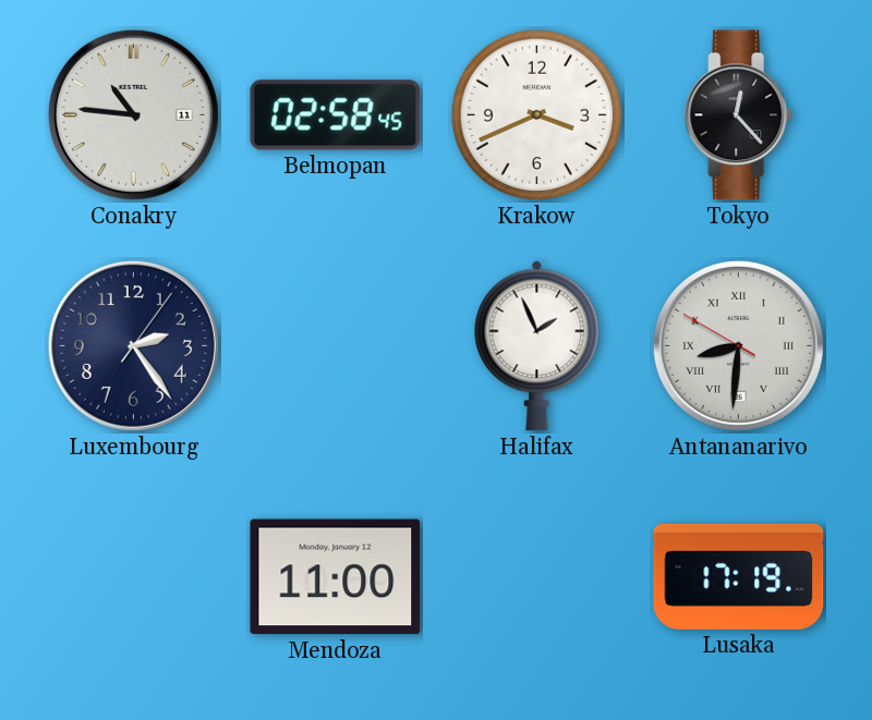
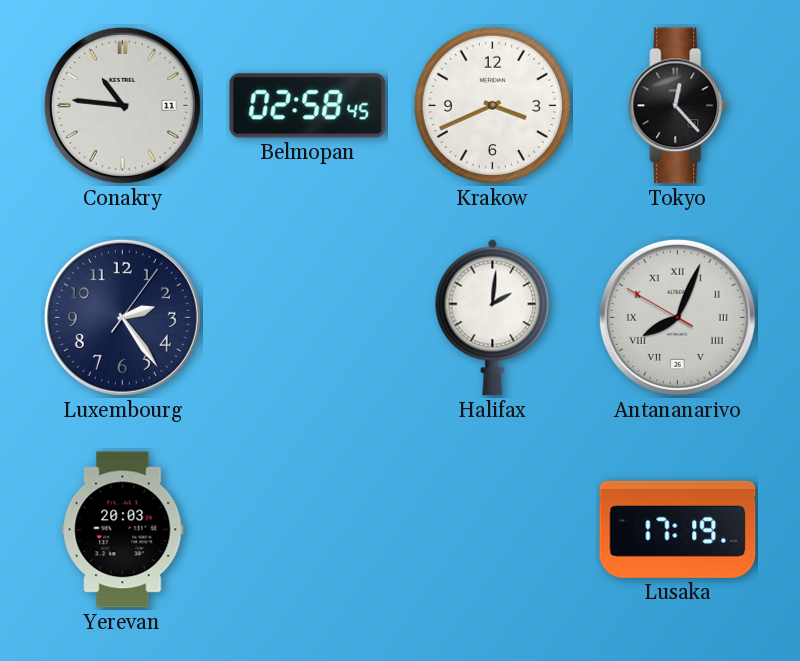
Halifax: 1:56 -> 2:01 (493, 317)
Antananarivo: 8:30 -> 8:03 (677, 317)
Yerevan: none -> 20:03 (123, 530)
Mendoza: 11:00 -> none (336, 577)
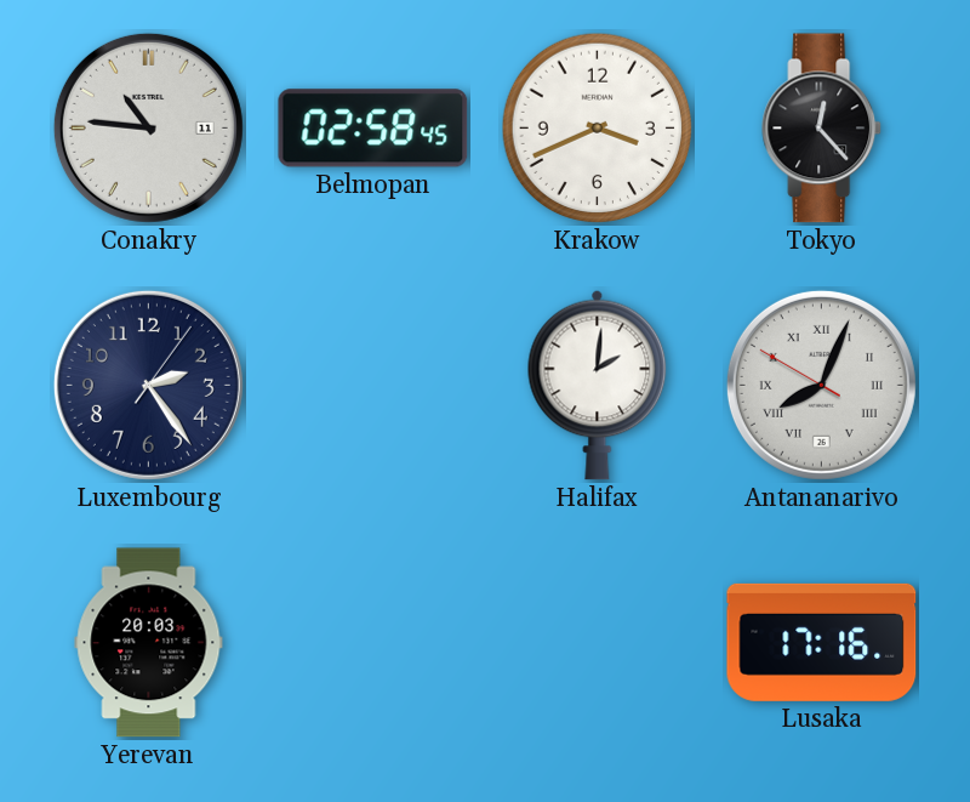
Lusaka: 17:19 -> 17:16 (822, 642)
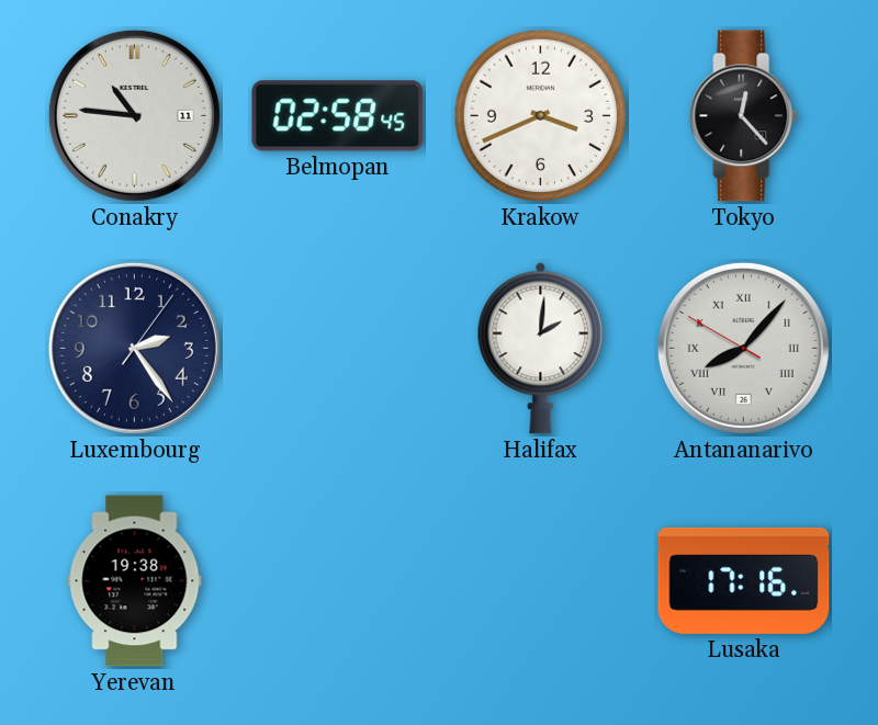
Antananarivo: 8:03 -> 8:06 (743, 348)
Yerevan: 20:03 -> 19:38 (135, 581)
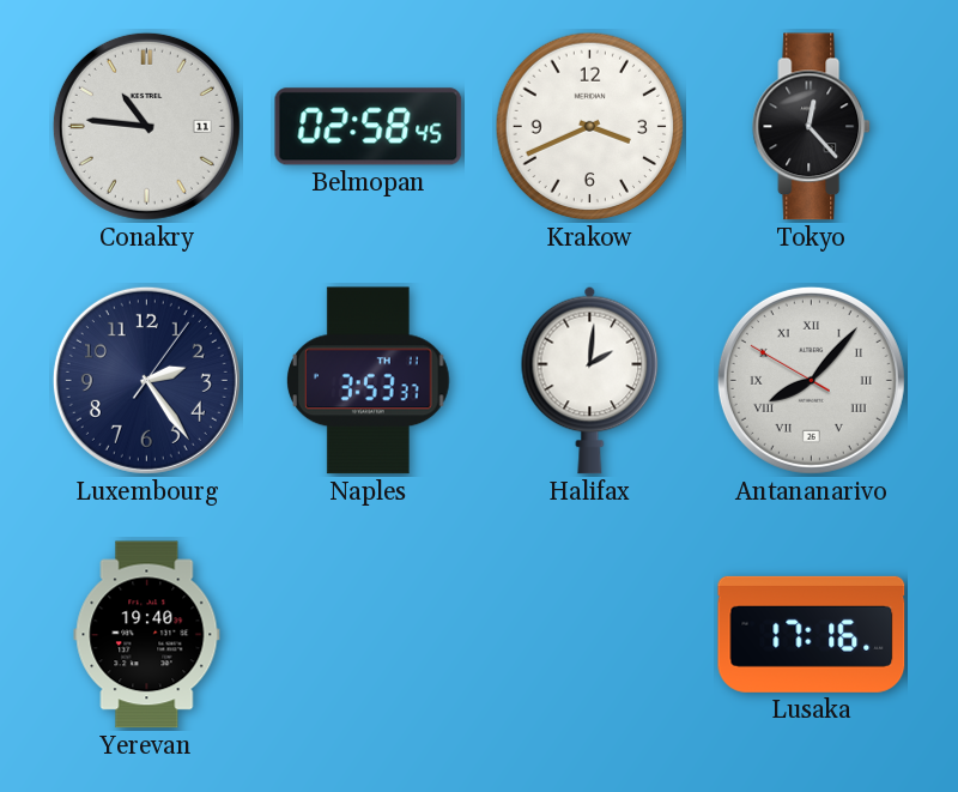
Naples: none -> 3:53 (369, 381)
Yerevan: 19:38 -> 19:40 (147, 635)
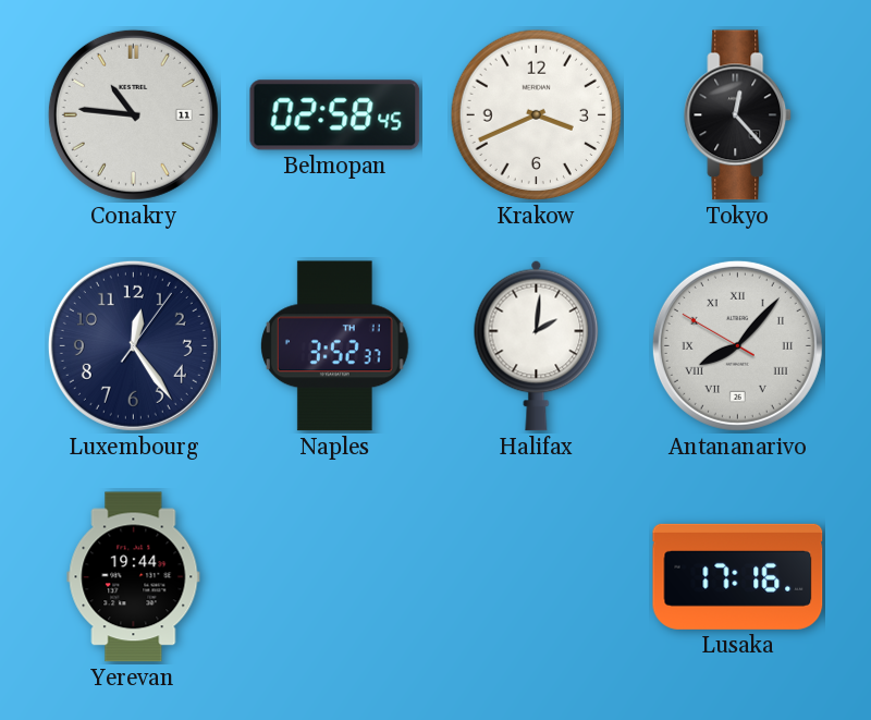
Luxembourg: 2:24 -> 12:24 (133, 345)
Naples: 3:53 -> 3:52 (335, 346)
Yerevan: 19:40 -> 19:44 (134, 577)
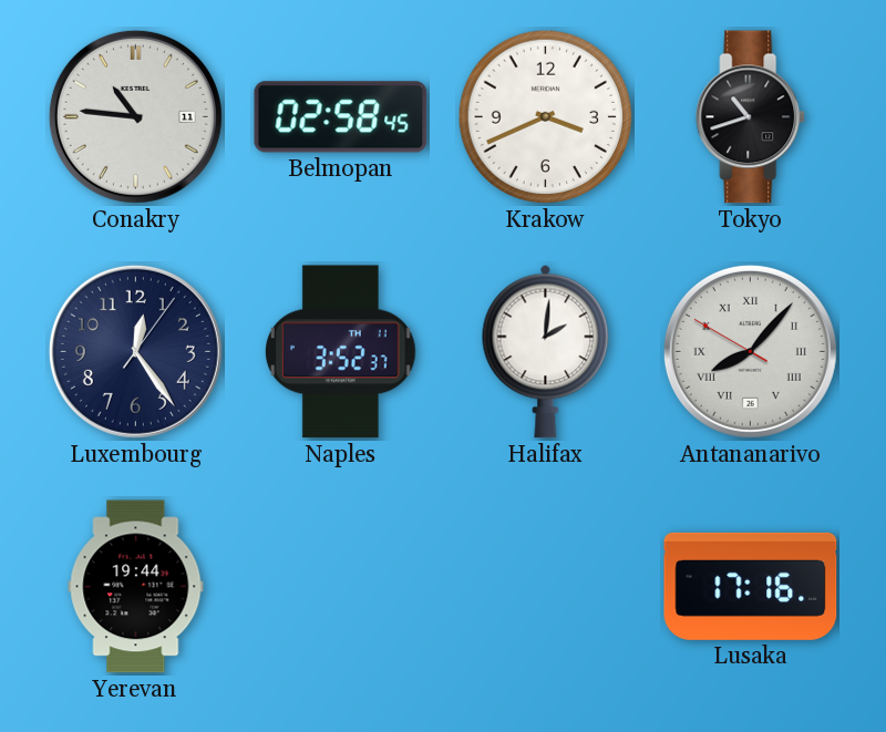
Tokyo: 12:23 -> 10:42 (751, 117)
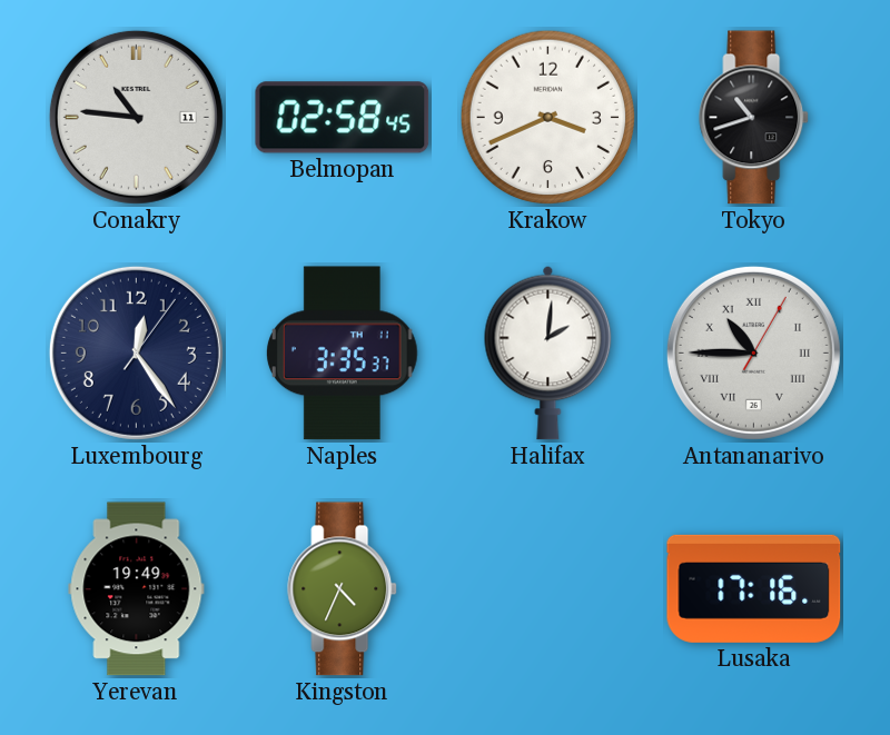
Naples: 3:52 -> 3:35 (343, 354)
Antananarivo: 8:06 -> 10:45 (753, 352)
Yerevan: 19:44 -> 19:49 (137, 589)
Kingston: none -> 4:34 (343, 589)
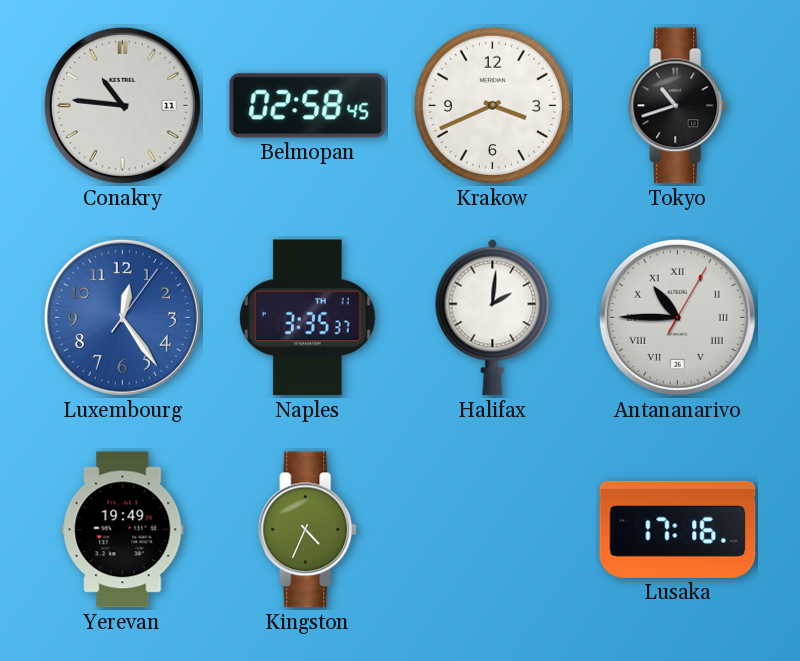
Luxembourg dial: navy -> blue (122, 317)
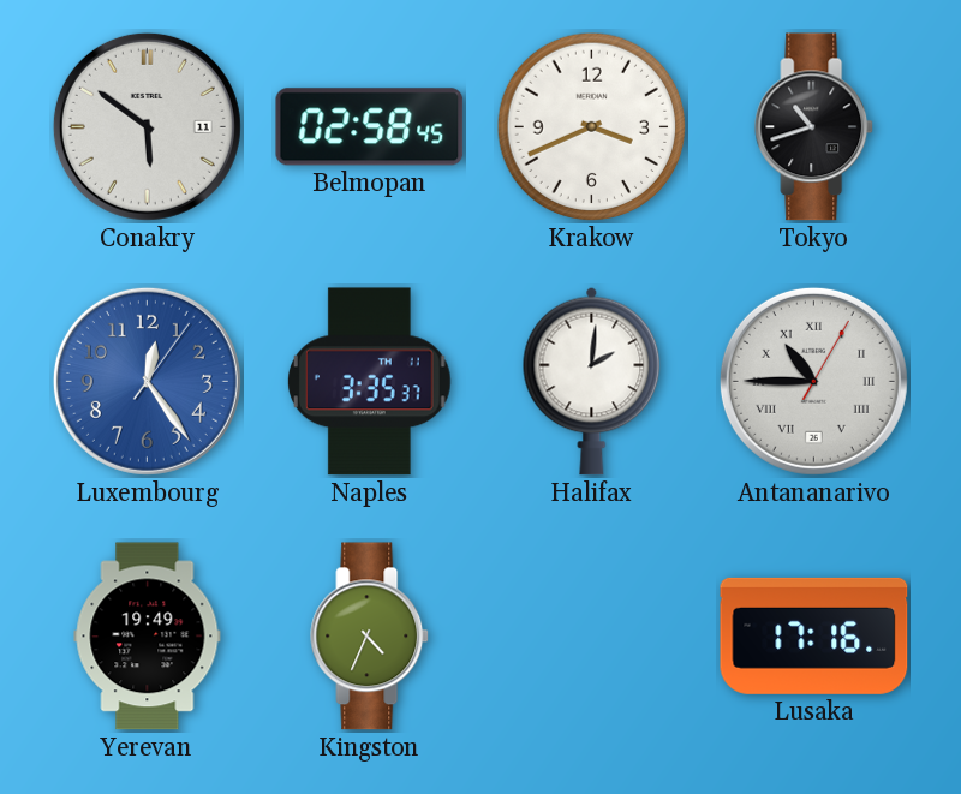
Conakry: 10:46 -> 5:51 (147, 126)
